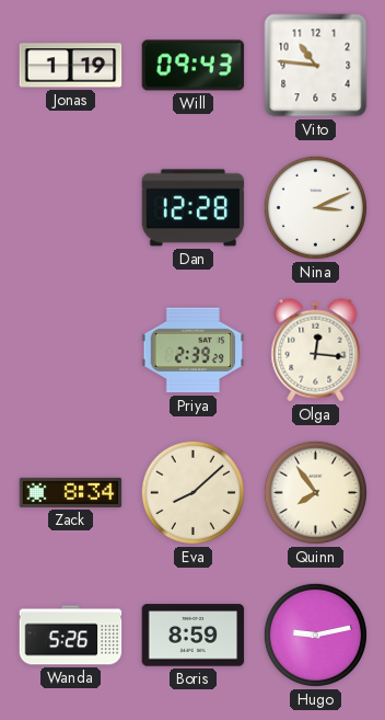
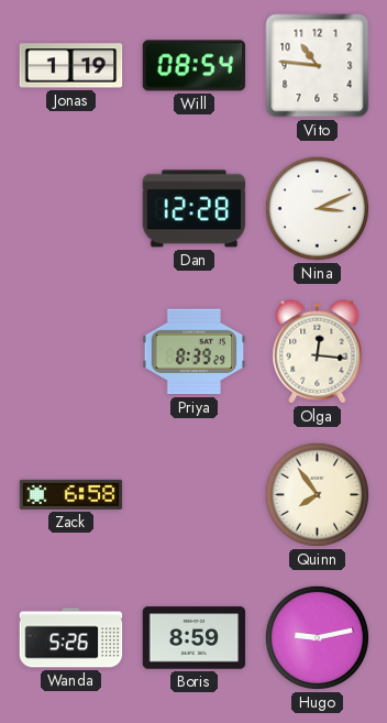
Will: 09:43 -> 08:54 (195, 66)
Priya: 2:39 -> 8:39 (195, 352)
Zack: 8:34 -> 6:58 (71, 494)
Eva: 8:08 -> none (192, 492)
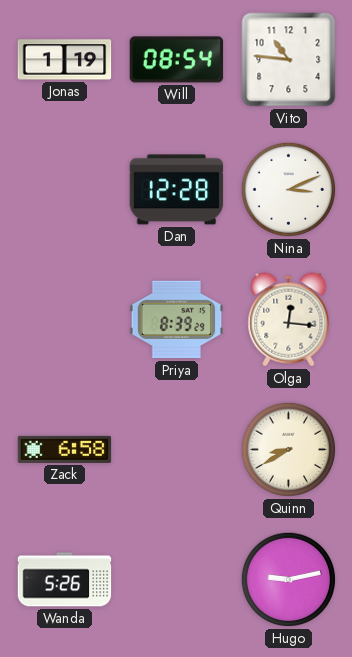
Quinn: 7:54 -> 8:40 (288, 449)
Boris: 8:59 -> none (195, 638)
